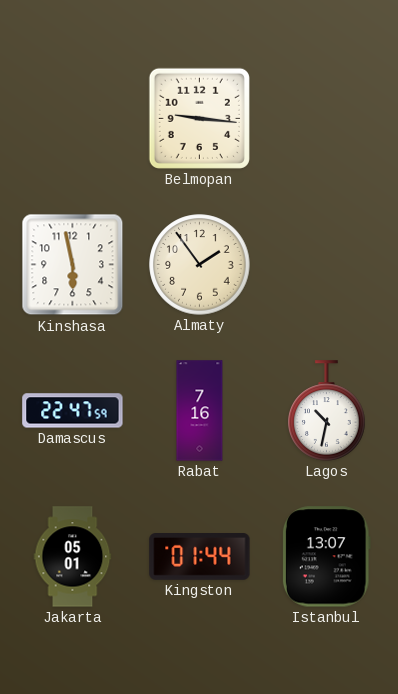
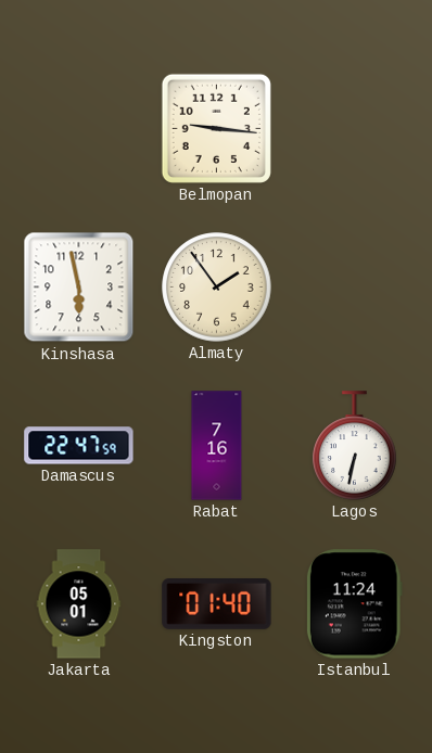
Lagos: 10:32 -> 6:32 (355, 446)
Kingston: 01:44 -> 01:40 (217, 604)
Istanbul: 13:07 -> 11:24 (354, 604)
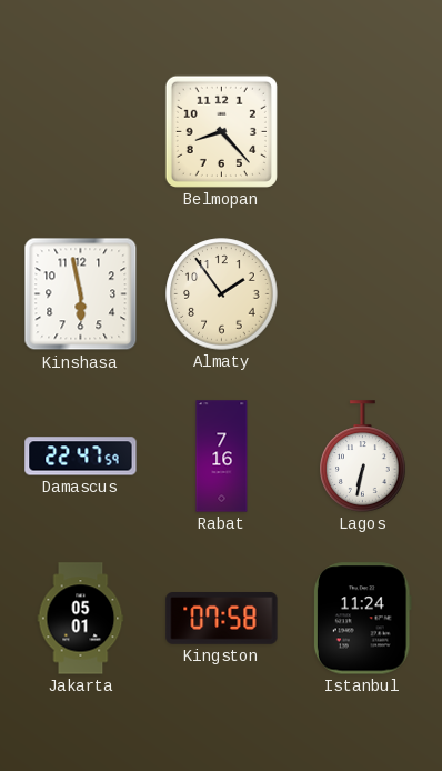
Belmopan: 9:16 -> 8:23 (221, 131)
Kingston: 01:40 -> 07:58 (222, 619)
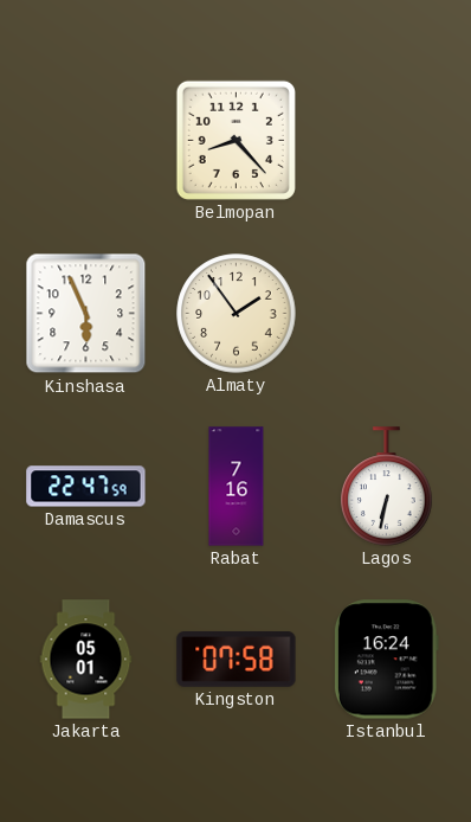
Kinshasa: 5:58 -> 5:56 (86, 314)
Istanbul: 11:24 -> 16:24 (386, 660)
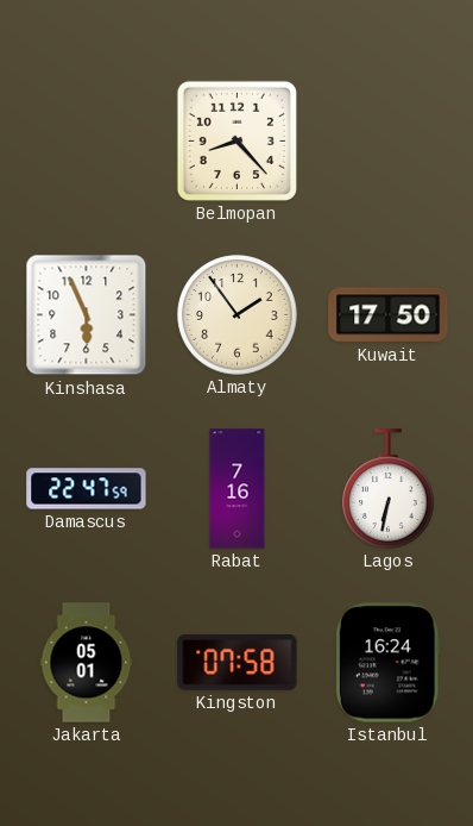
Kuwait: none -> 17:50 (389, 315)
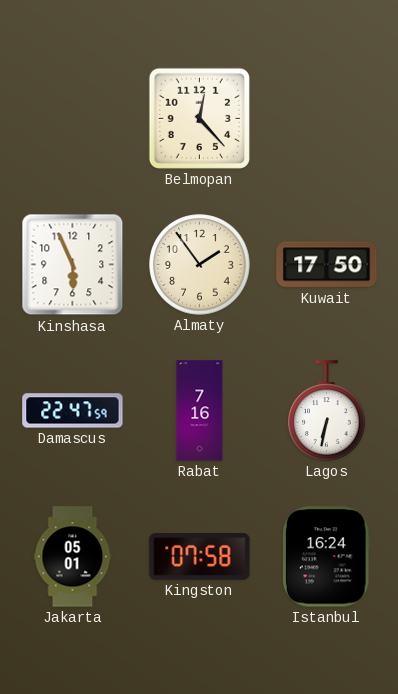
Belmopan: 8:23 -> 12:23 (199, 118)
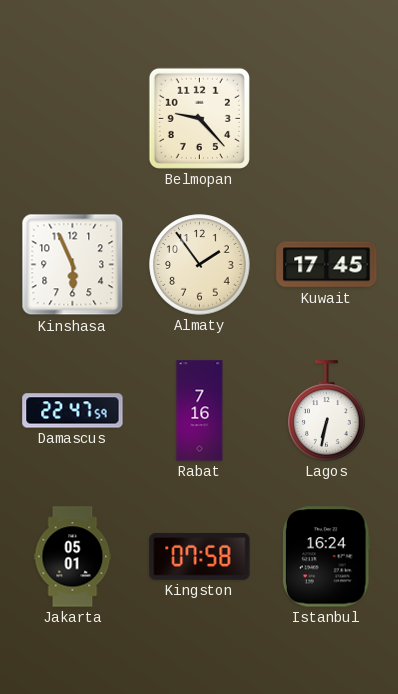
Belmopan: 12:23 -> 9:23 (199, 118)
Kuwait: 17:50 -> 17:45 (327, 265)
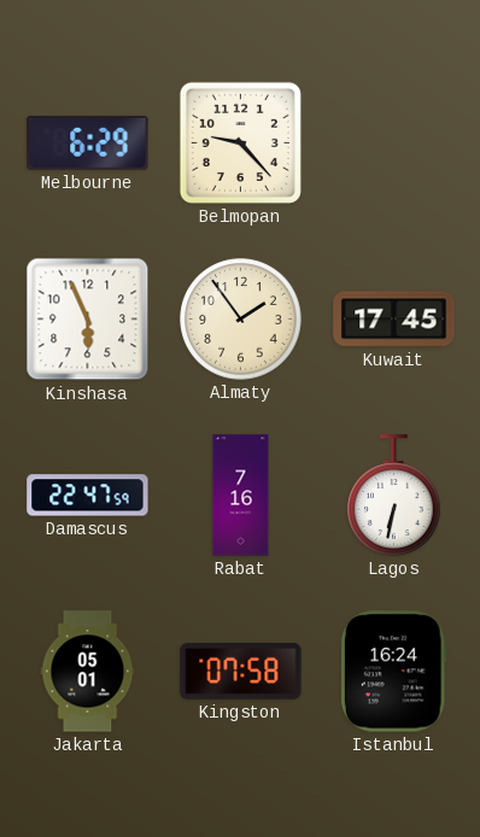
Melbourne: none -> 6:29 (88, 142)
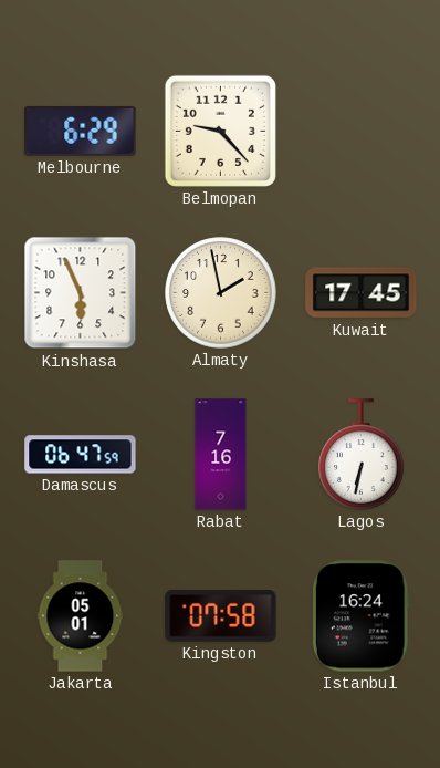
Almaty: 1:54 -> 1:58 (221, 293)
Damascus: 22:47 -> 06:47 (81, 455)
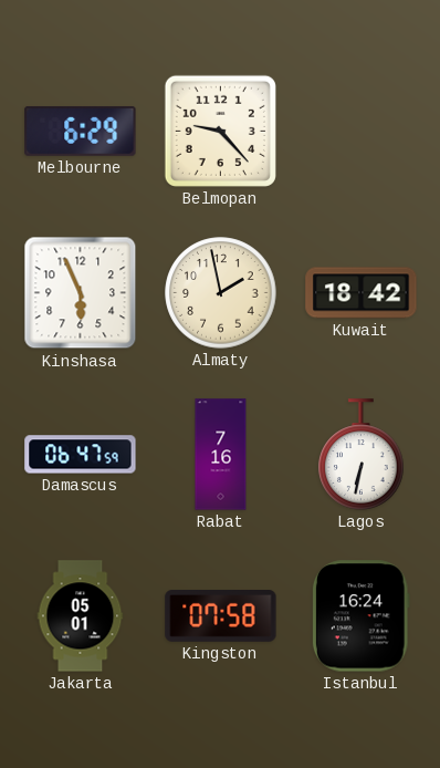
Kuwait: 17:45 -> 18:42 (362, 293)
